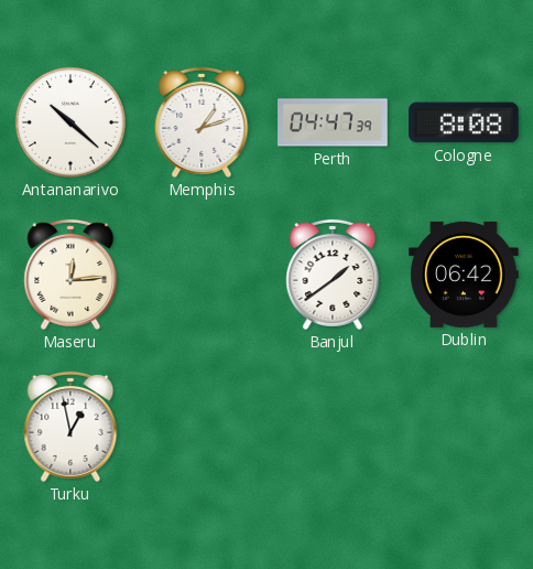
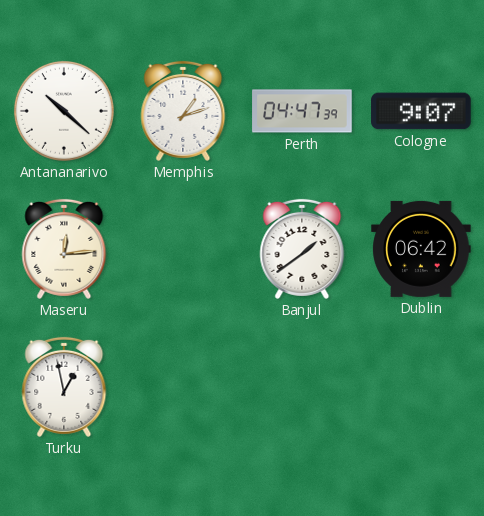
Cologne: 8:08 -> 9:07 (421, 111)
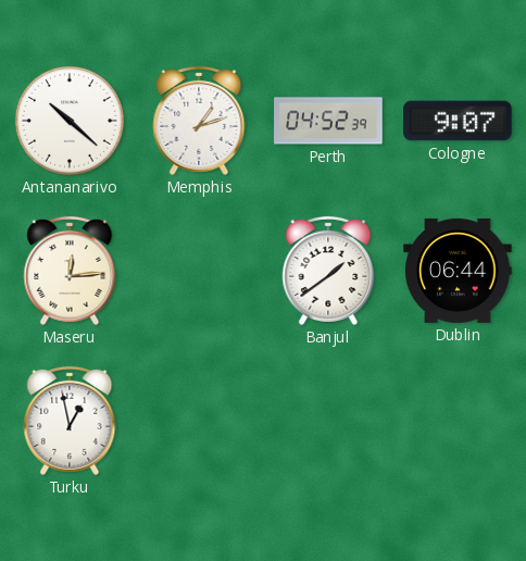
Perth: 04:47 -> 04:52 (328, 121)
Dublin: 06:42 -> 06:44 (458, 271)
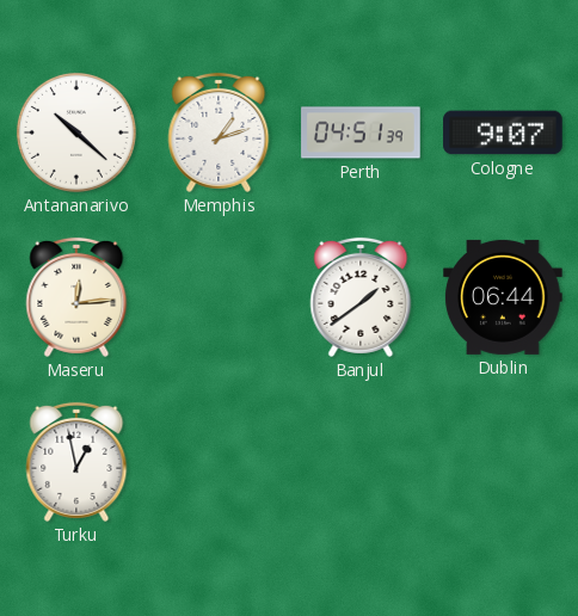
Perth: 04:52 -> 04:51 (361, 133)
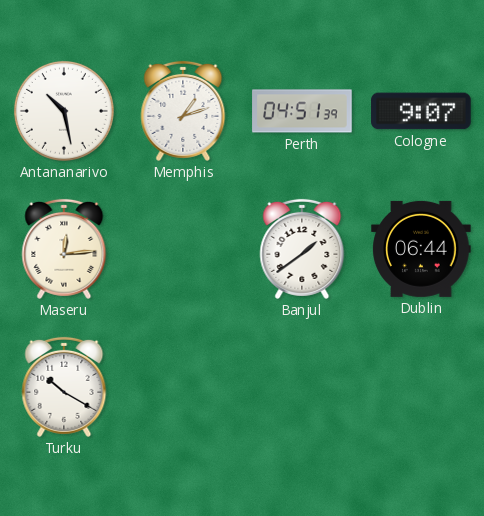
Antananarivo: 10:22 -> 10:28 (64, 111)
Turku: 12:58 -> 10:20 (64, 387)
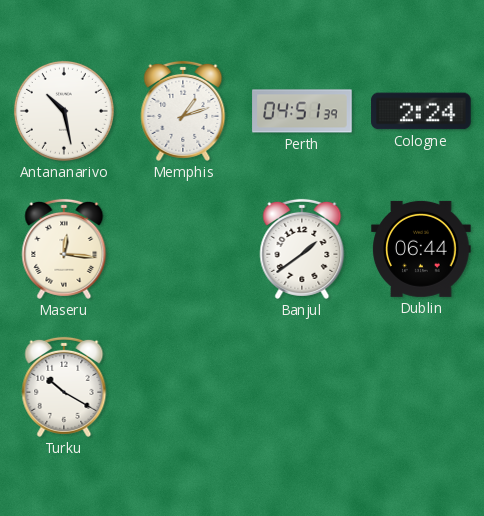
Cologne: 9:07 -> 2:24 (421, 111)
Maseru: 12:14 -> 12:16 (64, 249)
